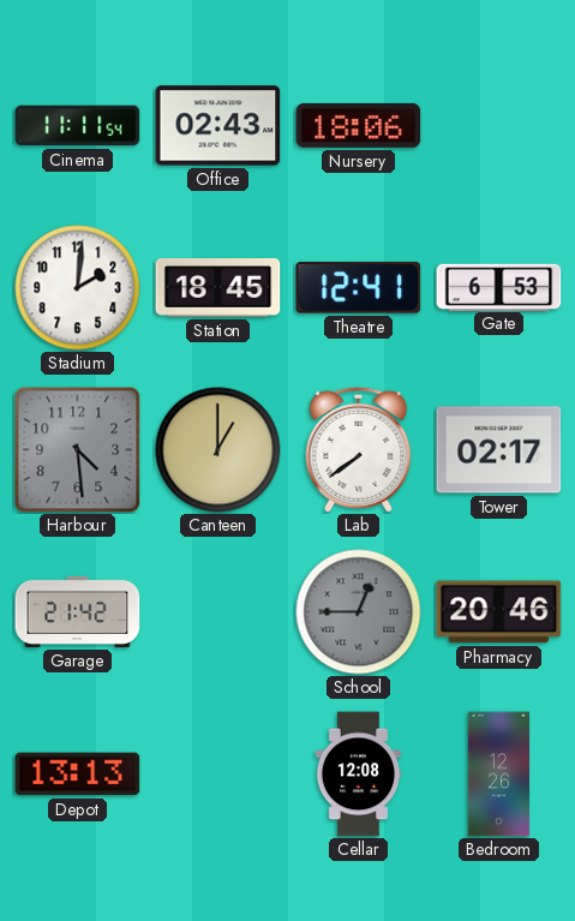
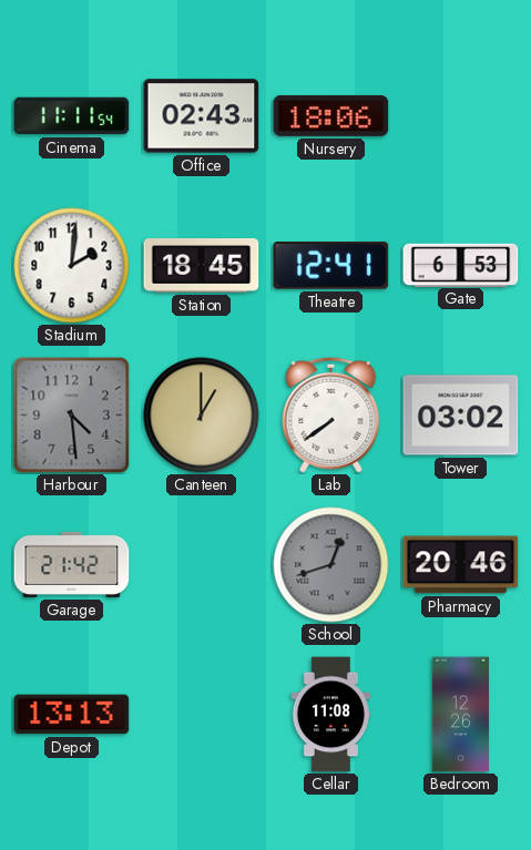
Tower: 02:17 -> 03:02 (461, 416)
School: 12:45 -> 12:42 (331, 565)
Cellar: 12:08 -> 11:08 (331, 715)
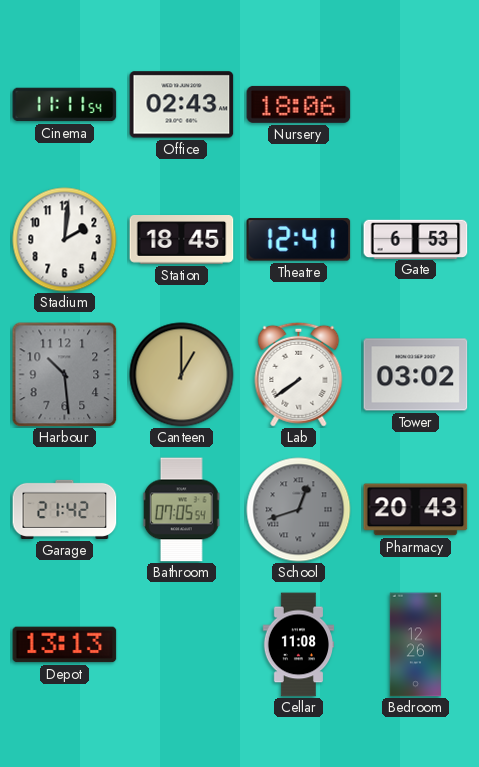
Harbour: 4:29 -> 10:29 (65, 375)
Bathroom: none -> 07:05 (181, 510)
Pharmacy: 20:46 -> 20:43 (416, 510)
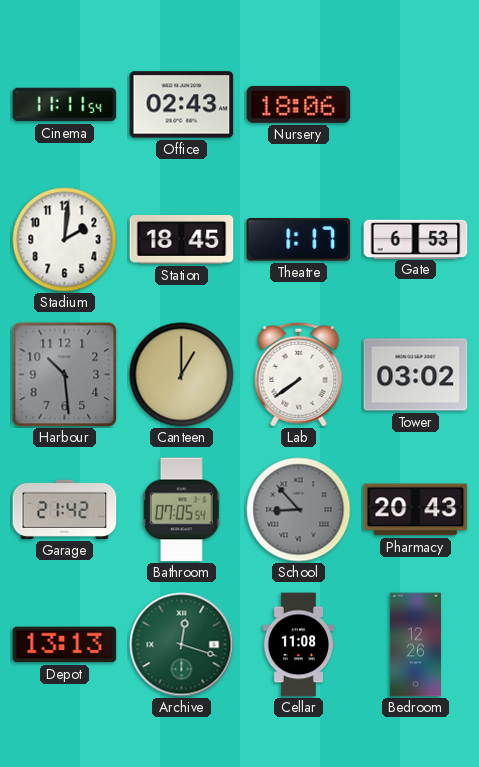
Theatre: 12:41 -> 1:17 (299, 240)
School: 12:42 -> 8:53 (299, 510)
Archive: none -> 12:18 (182, 645)
